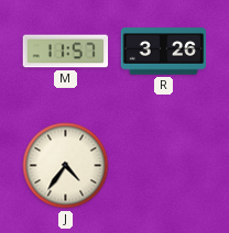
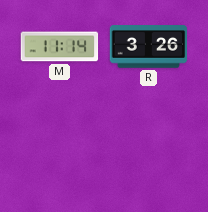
M: 11:57 -> 11:14 (60, 47)
J: 4:36 -> none (66, 166)
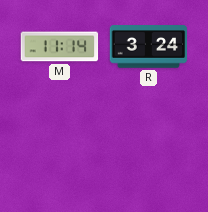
R: 3:26 -> 3:24 (149, 47)
